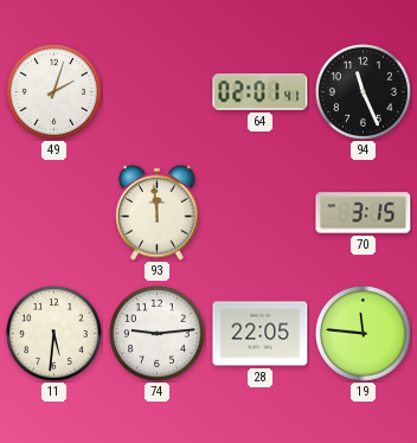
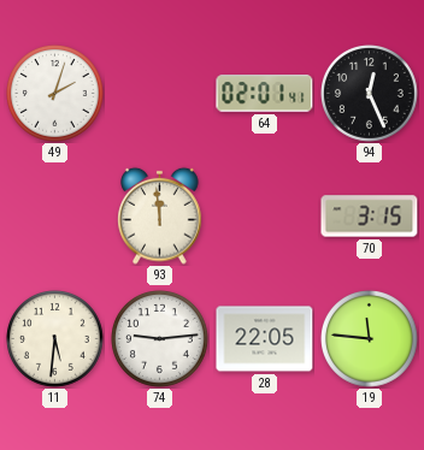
94: 11:26 -> 12:26 (370, 94)
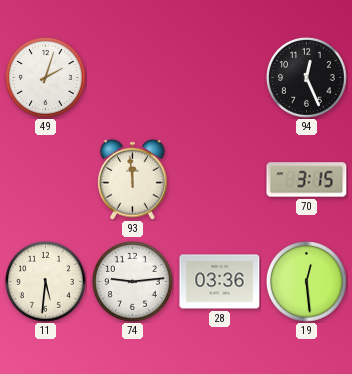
64: 02:01 -> none (265, 94)
28: 22:05 -> 03:36 (220, 282)
19: 11:46 -> 12:29 (307, 282)
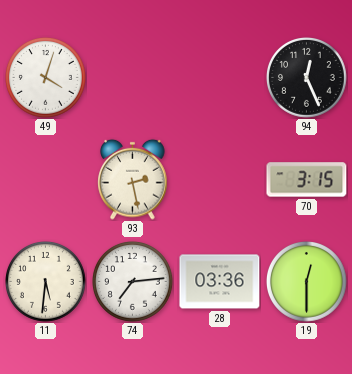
49: 2:03 -> 4:03 (46, 78)
93: 11:59 -> 2:28 (133, 179)
74: 9:14 -> 7:14 (133, 282)
19: 12:29 -> 12:30 (307, 282)
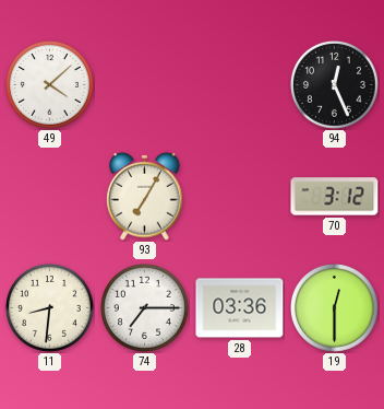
49: 4:03 -> 4:08 (50, 85)
93: 2:28 -> 7:05 (145, 196)
70: 3:15 -> 3:12 (335, 197)
11: 5:31 -> 8:31 (50, 308)
74: 7:14 -> 7:15 (145, 308)
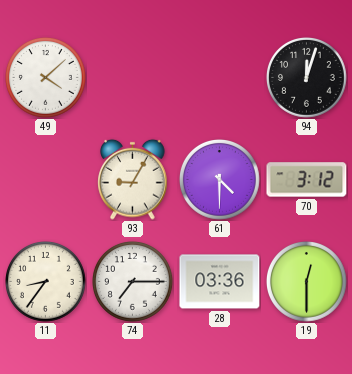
94: 12:26 -> 12:03 (307, 78)
93: 7:05 -> 9:05 (133, 179)
61: none -> 4:30 (220, 180)
11: 8:31 -> 8:36 (46, 282)
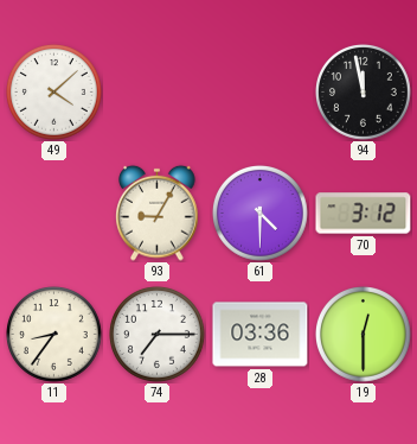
94: 12:03 -> 11:58 (364, 93)
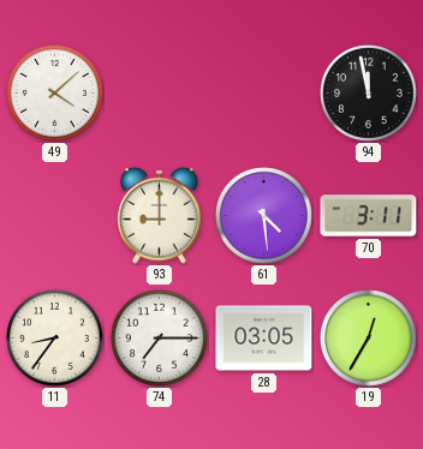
93: 9:05 -> 9:00 (160, 215)
61: 4:30 -> 4:29 (264, 216)
70: 3:12 -> 3:11 (369, 216)
28: 03:36 -> 03:05 (264, 339)
19: 12:30 -> 12:35 (369, 339)
